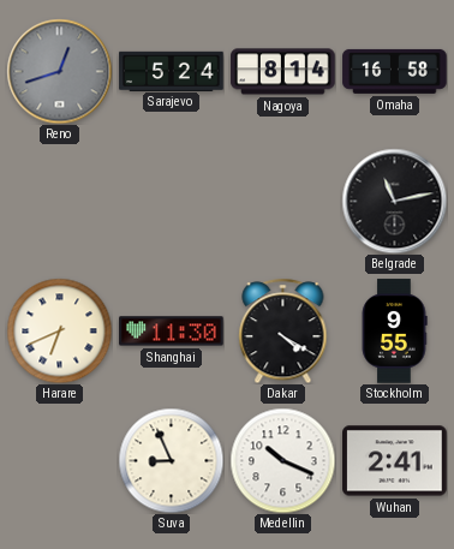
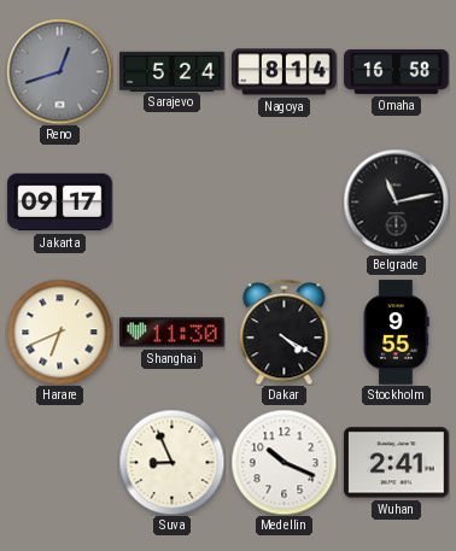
Jakarta: none -> 09:17 (60, 203)
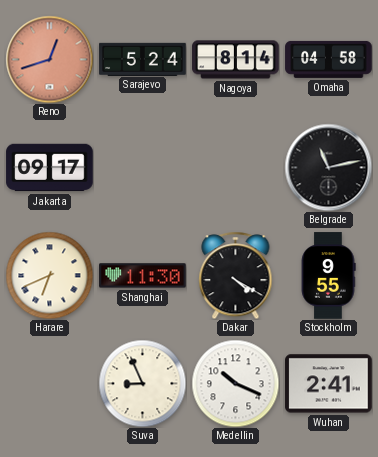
Reno dial: grey -> salmon (49, 59)
Omaha: 16:58 -> 04:58 (329, 59)
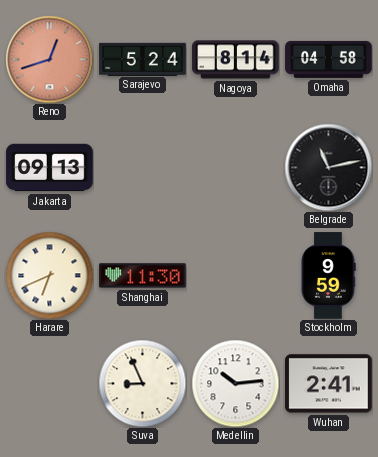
Jakarta: 09:17 -> 09:13 (50, 168)
Dakar: 4:20 -> none (236, 275)
Stockholm: 9:55 -> 9:59 (328, 276)
Medellin: 10:19 -> 10:14 (235, 383)
